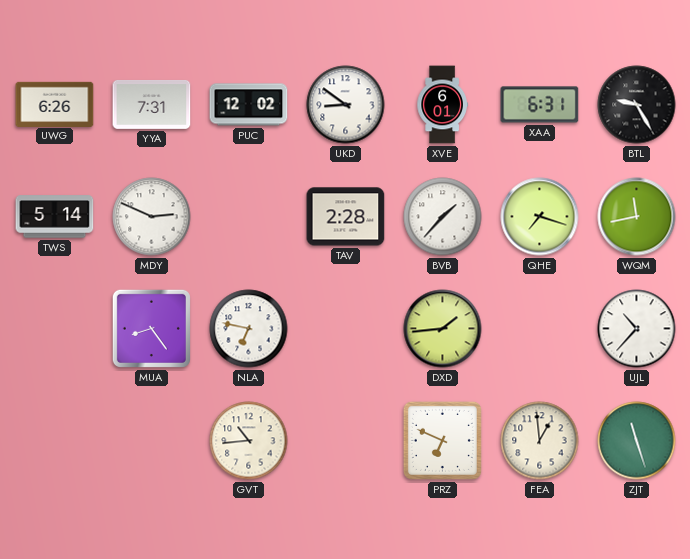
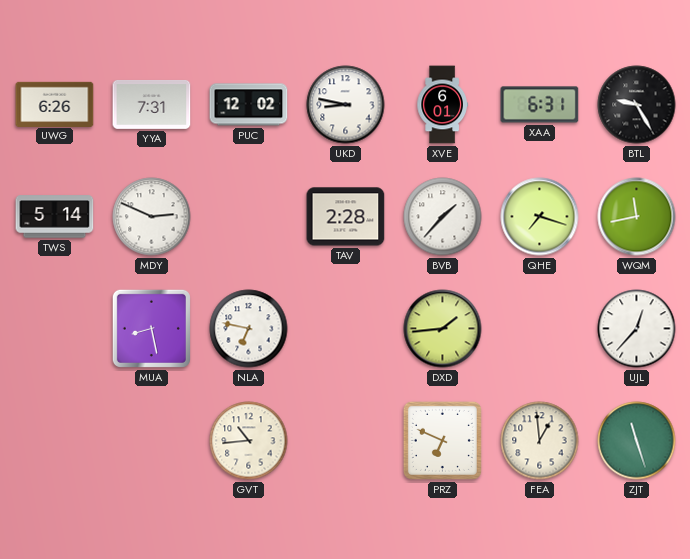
UKD: 8:51 -> 8:47 (346, 105)
MUA: 8:24 -> 8:28 (151, 328)
UJL: 10:37 -> 12:37 (637, 329)
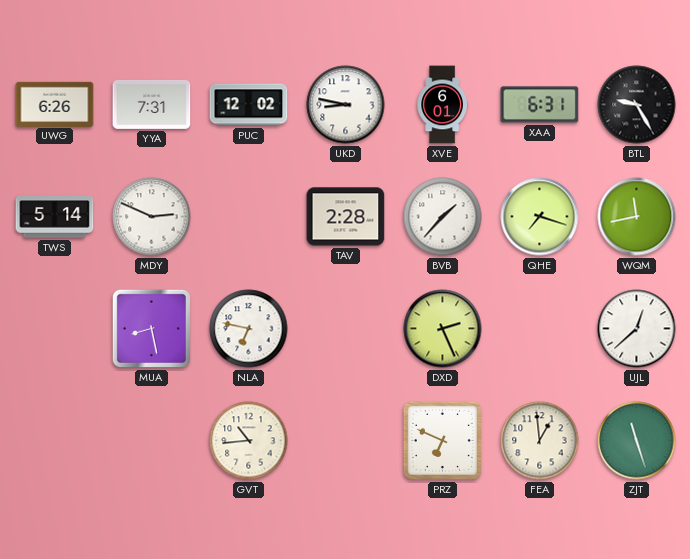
DXD: 1:44 -> 2:26 (443, 329)
UJL: 12:37 -> 12:38 (637, 329)
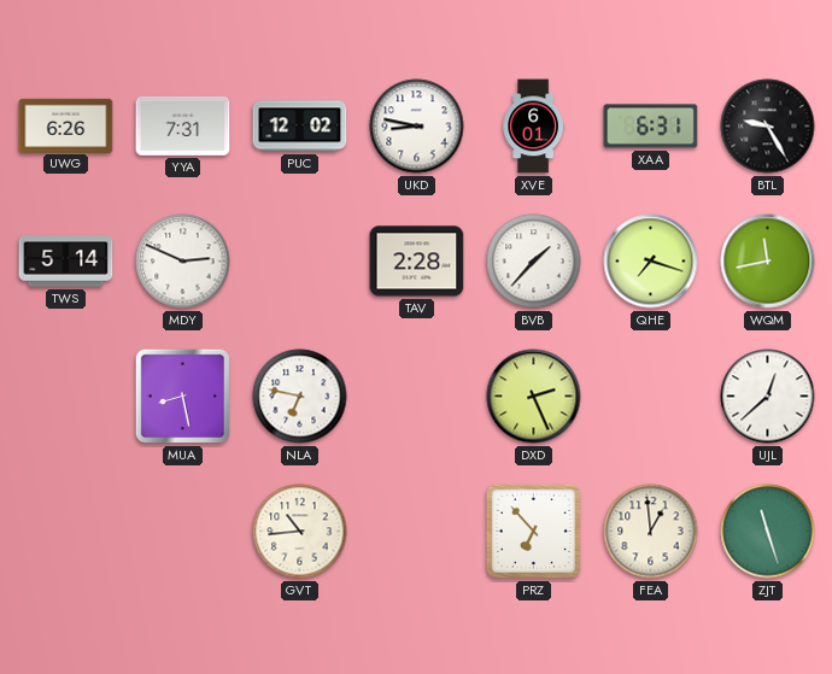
PRZ: 6:49 -> 6:53 (533, 531)
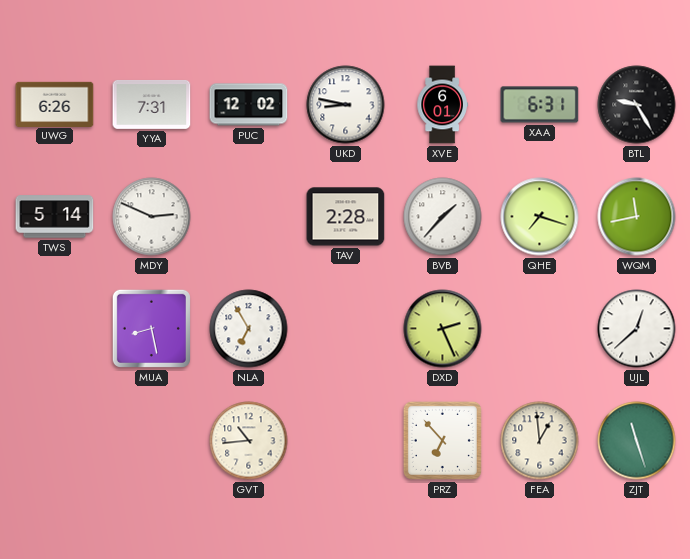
NLA: 6:47 -> 6:55 (249, 329)
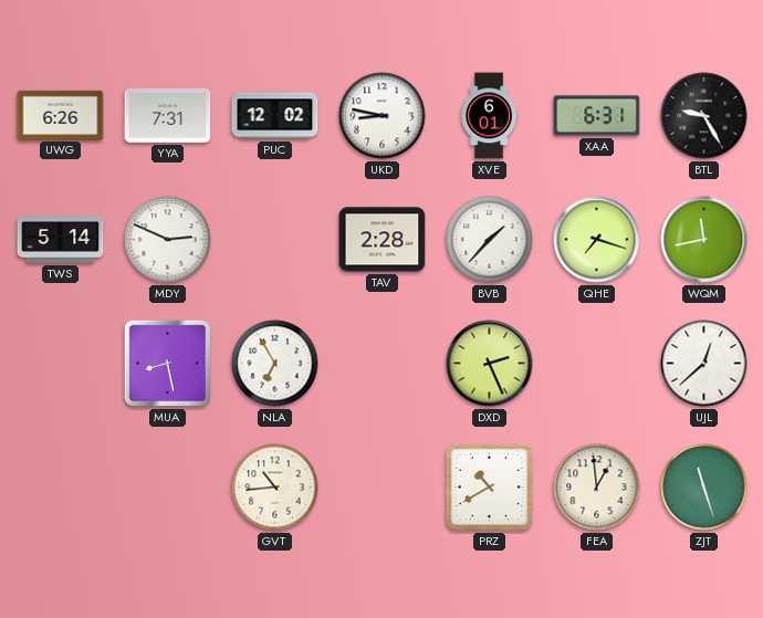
PRZ: 6:53 -> 10:40 (489, 486)
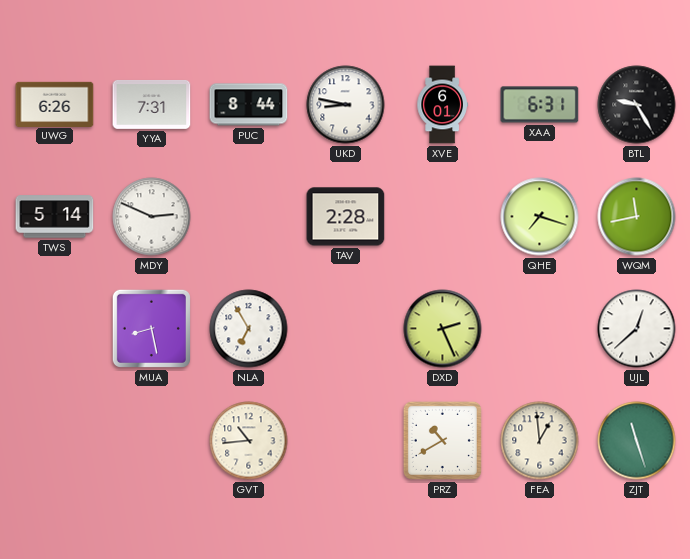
PUC: 12:02 -> 8:44 (249, 105)
BVB: 1:37 -> none (490, 240)
